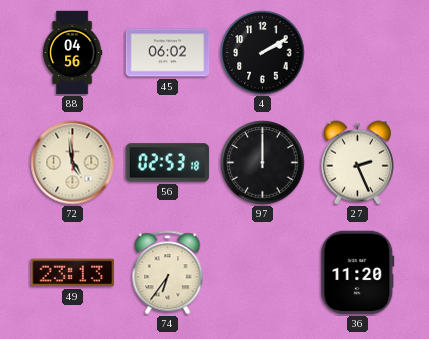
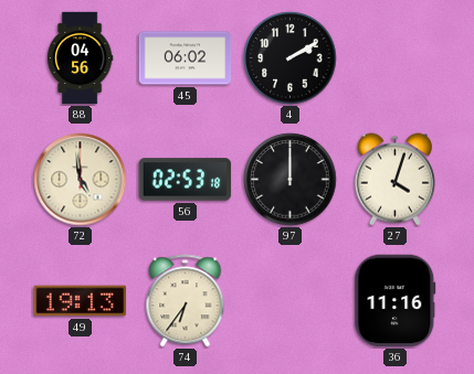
27: 2:26 -> 4:03 (394, 180)
49: 23:13 -> 19:13 (81, 301)
36: 11:20 -> 11:16 (396, 301)
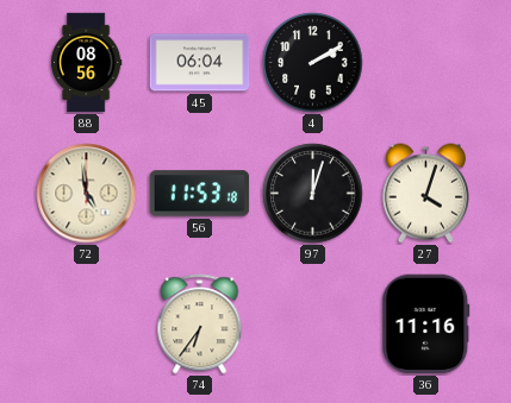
88: 04:56 -> 08:56 (86, 63)
45: 06:02 -> 06:04 (200, 63)
56: 02:53 -> 11:53 (200, 194)
97: 12:00 -> 12:03 (313, 194)
49: 19:13 -> none (81, 301)
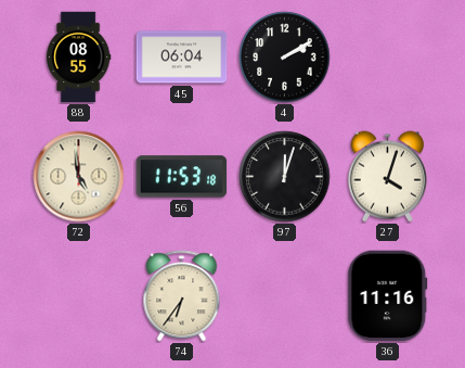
88: 08:56 -> 08:55 (78, 58)
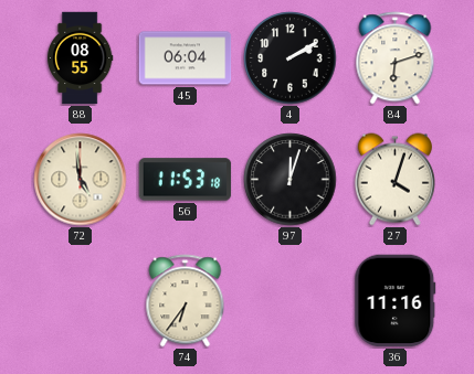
84: none -> 6:12 (396, 58)
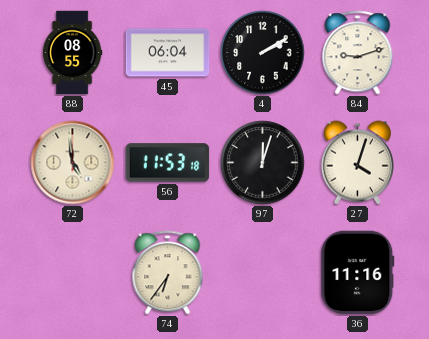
84: 6:12 -> 9:12 (358, 53)
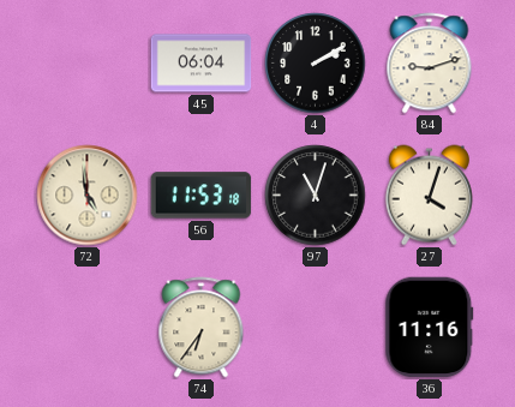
88: 08:55 -> none (72, 53)
97: 12:03 -> 11:03 (316, 196)
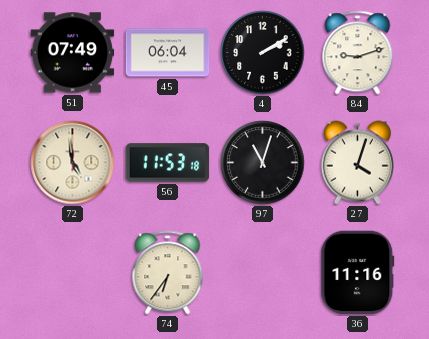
51: none -> 07:49 (73, 53)
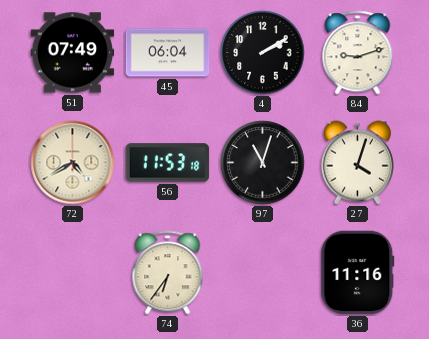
72: 4:59 -> 4:40 (73, 163)
